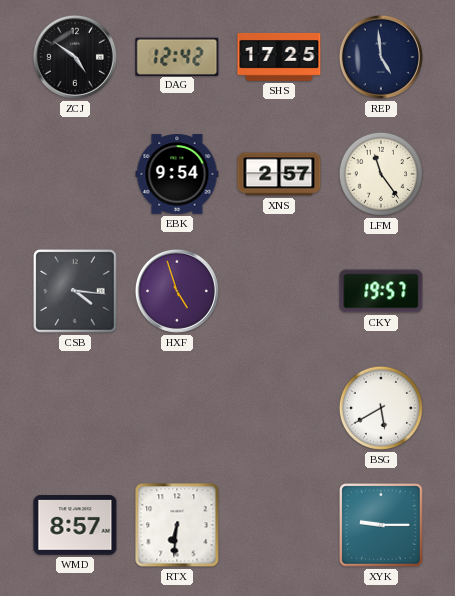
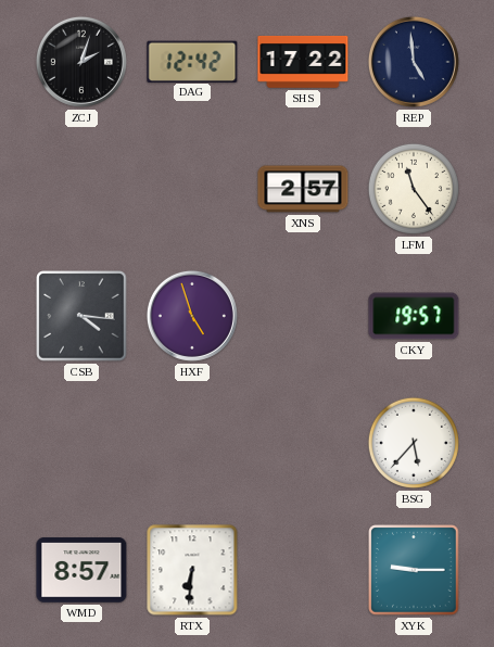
ZCJ: 4:51 -> 2:03 (81, 62)
SHS: 17:25 -> 17:22 (303, 62)
EBK: 9:54 -> none (177, 174)
BSG: 5:40 -> 5:37 (414, 443)
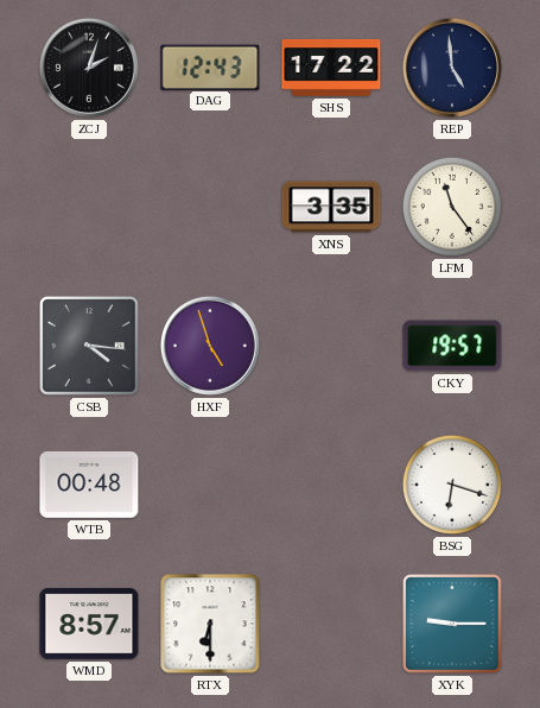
DAG: 12:42 -> 12:43 (210, 67)
XNS: 2:57 -> 3:35 (331, 207)
WTB: none -> 00:48 (89, 485)
BSG: 5:37 -> 6:18 (452, 485)
RTX: 6:31 -> 6:30 (210, 624)
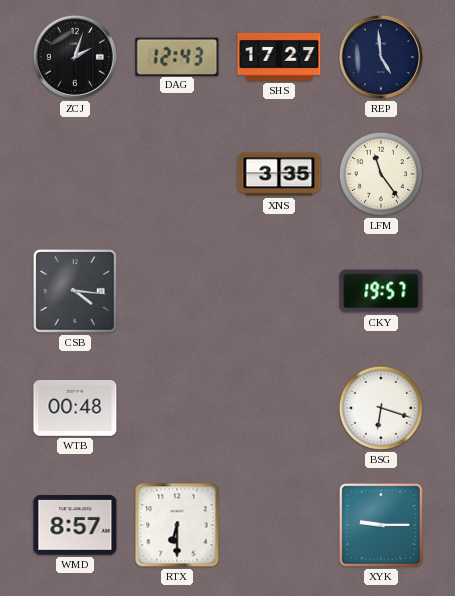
SHS: 17:22 -> 17:27 (279, 57)
HXF: 4:57 -> none (210, 346)
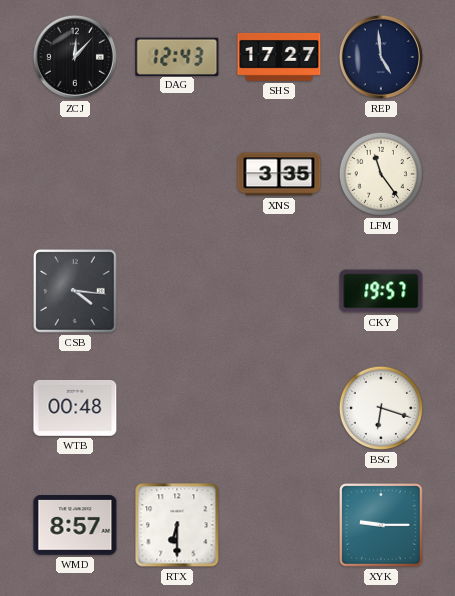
ZCJ: 2:03 -> 12:07 (75, 57)
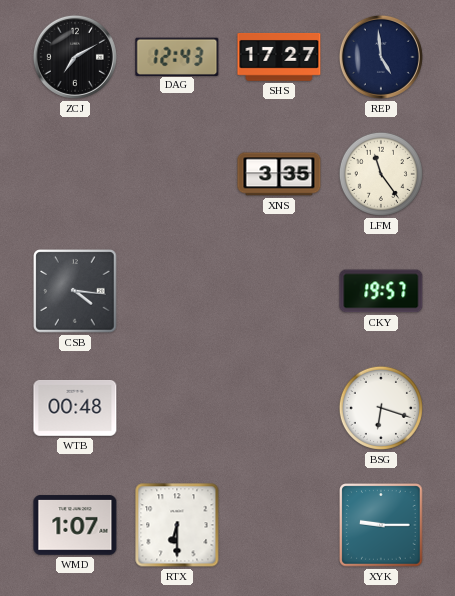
ZCJ: 12:07 -> 7:10 (75, 57)
WMD: 8:57 -> 1:07 (75, 525)
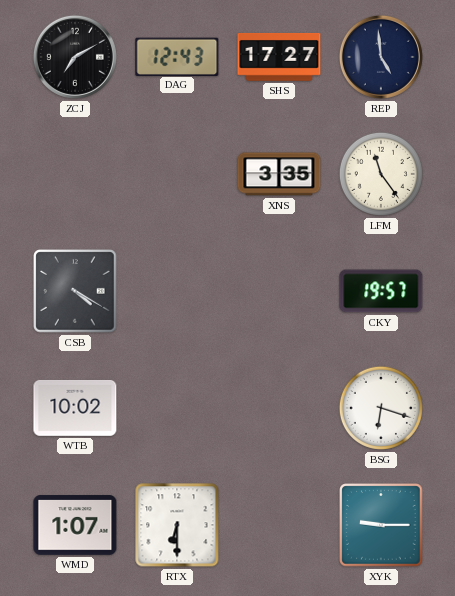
CSB: 4:16 -> 4:20 (75, 291)
WTB: 00:48 -> 10:02 (75, 408)
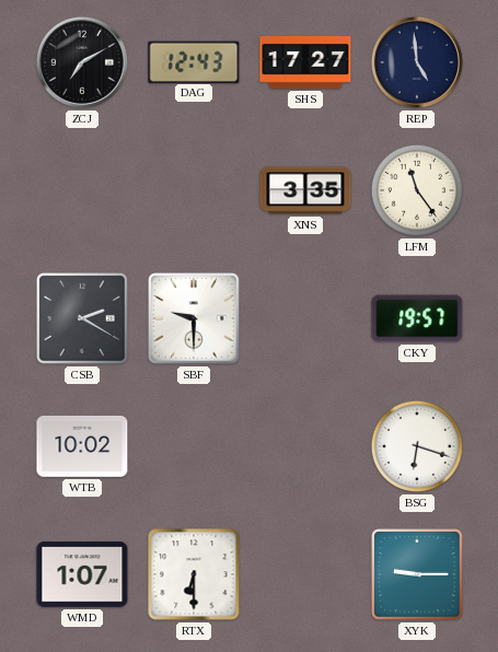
CSB: 4:20 -> 2:20 (82, 318)
SBF: none -> 9:30 (194, 318)
